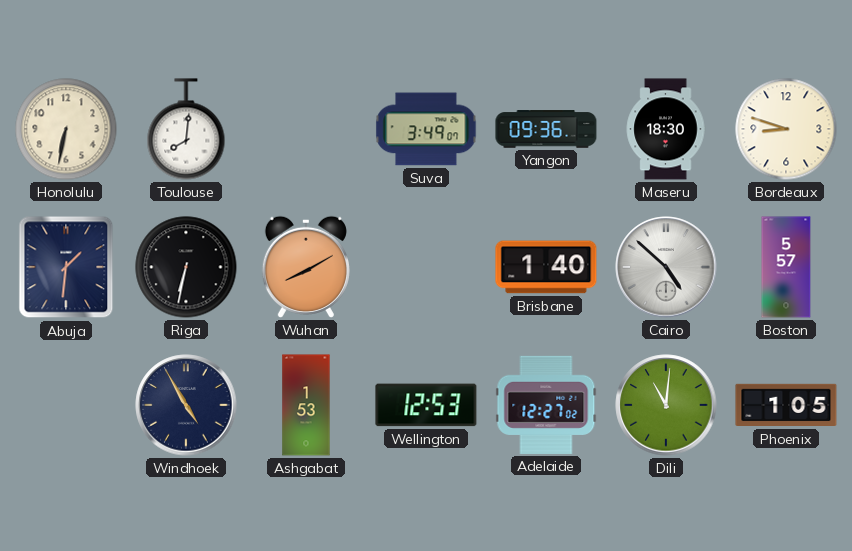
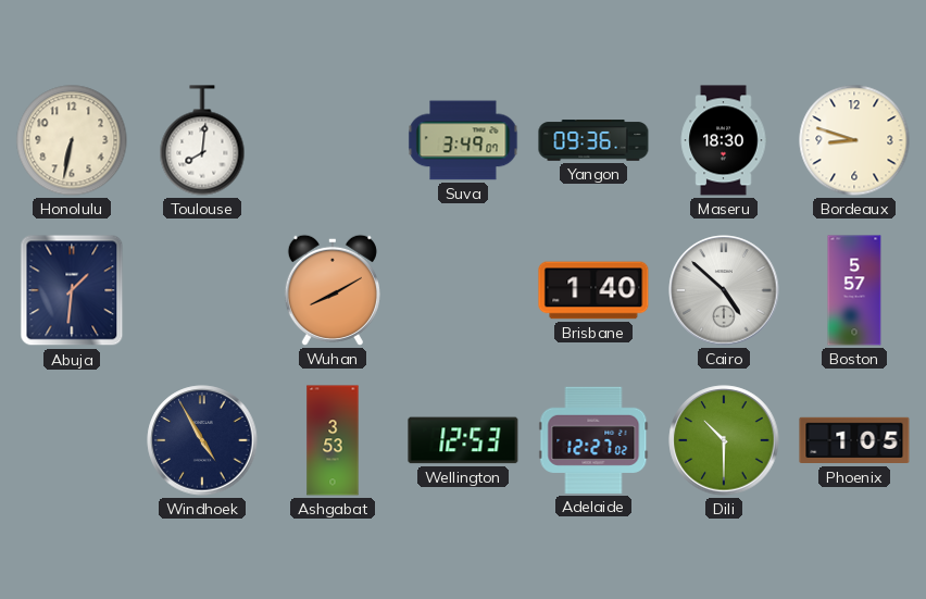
Riga: 6:32 -> none (186, 267)
Ashgabat: 1:53 -> 3:53 (333, 440)
Dili: 11:01 -> 10:30 (724, 440)
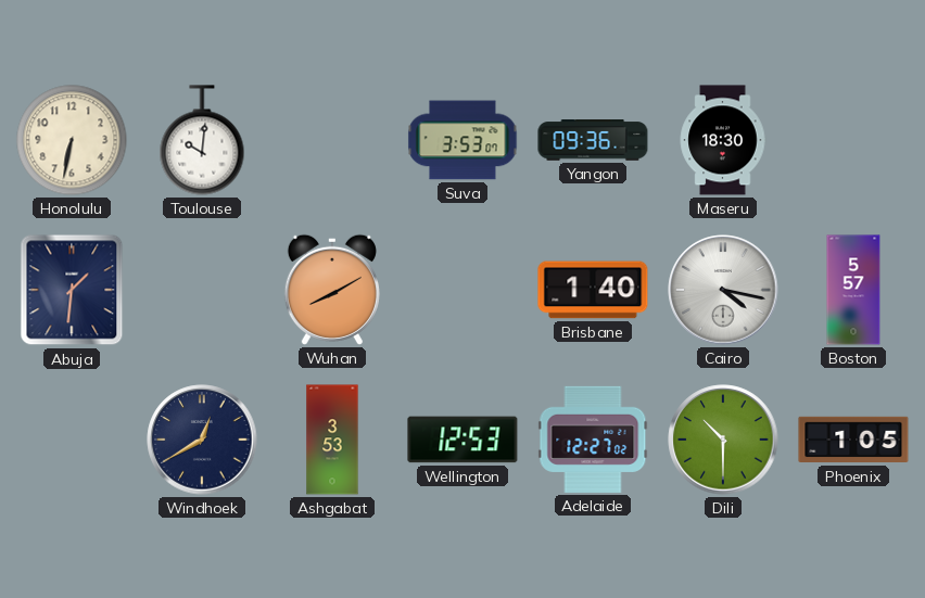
Toulouse: 8:01 -> 10:01 (202, 140)
Suva: 3:49 -> 3:53 (463, 140)
Bordeaux: 8:48 -> none (854, 140)
Cairo: 4:52 -> 4:17 (723, 290)
Windhoek: 4:55 -> 12:40 (202, 440)
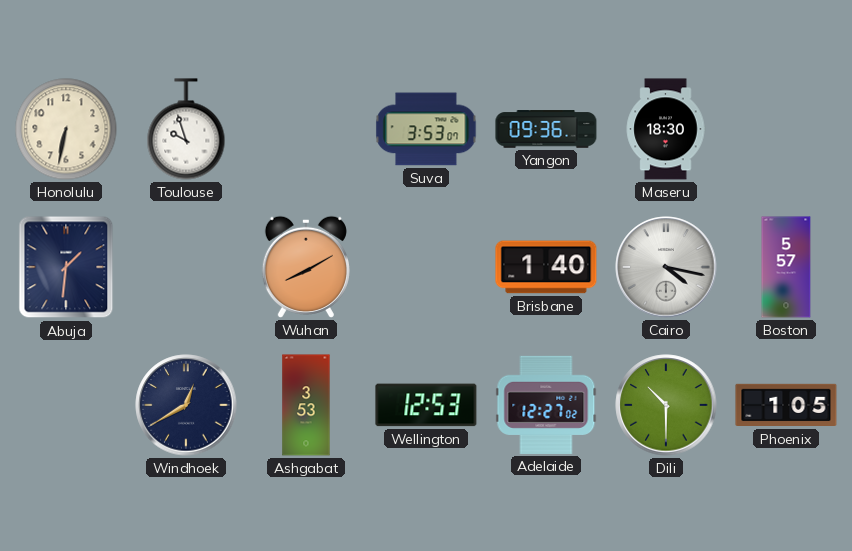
Toulouse: 10:01 -> 9:57 (186, 129)
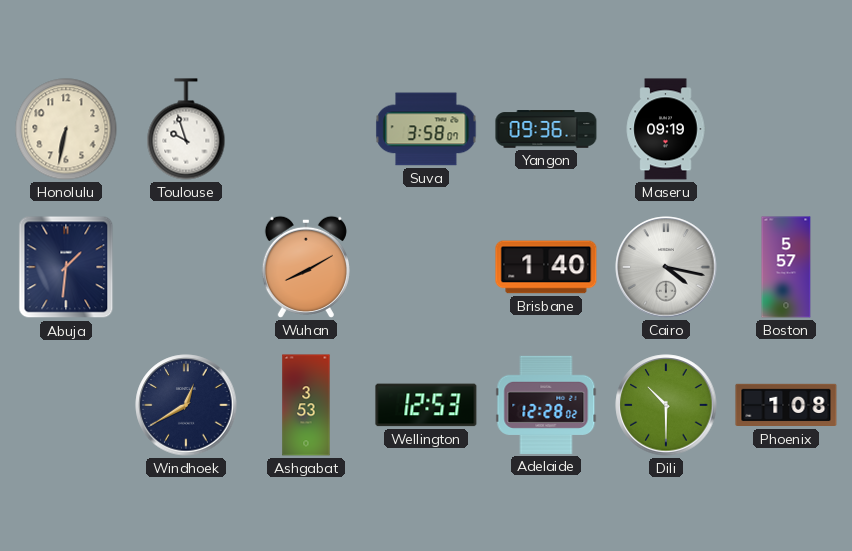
Suva: 3:53 -> 3:58 (426, 129)
Maseru: 18:30 -> 09:19 (666, 129)
Adelaide: 12:27 -> 12:28 (546, 405)
Phoenix: 1:05 -> 1:08 (786, 405)
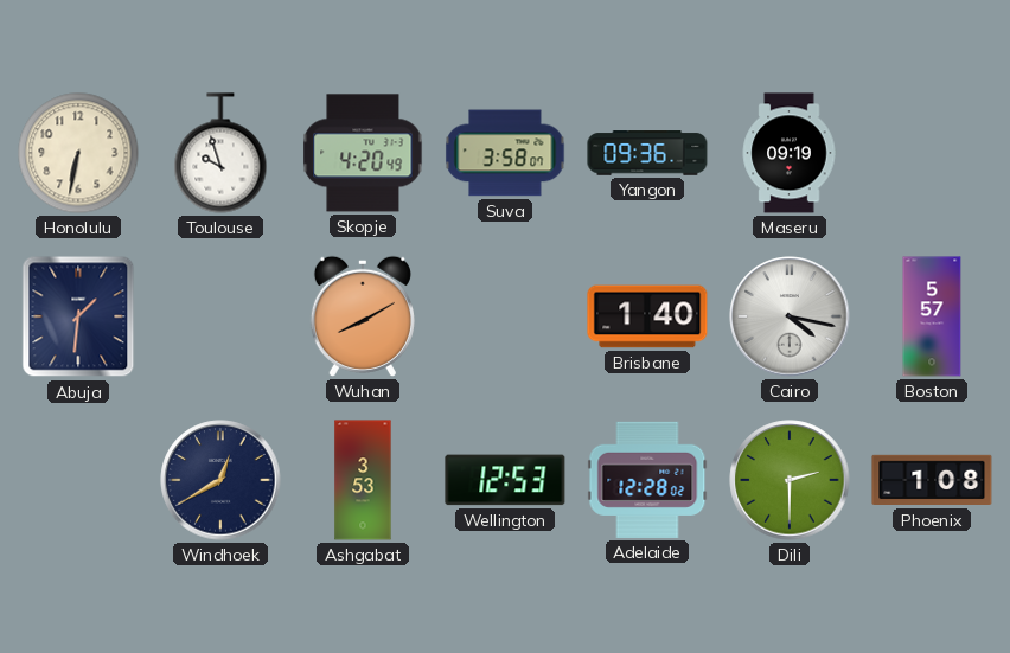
Skopje: none -> 4:20 (363, 153)
Dili: 10:30 -> 2:30 (790, 480)
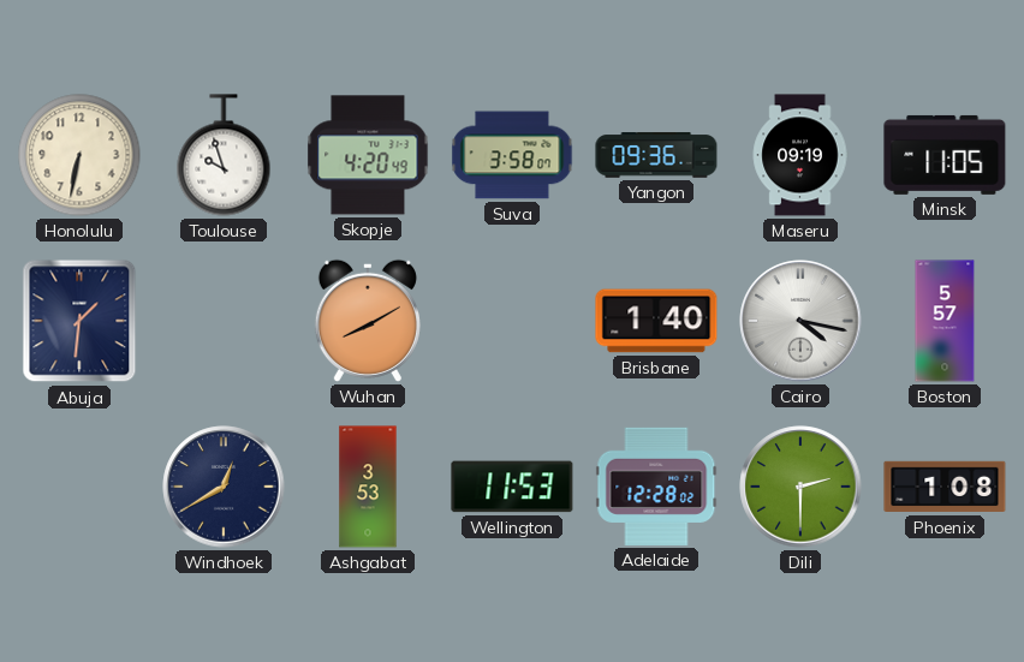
Minsk: none -> 11:05 (945, 155)
Wellington: 12:53 -> 11:53 (512, 487)
